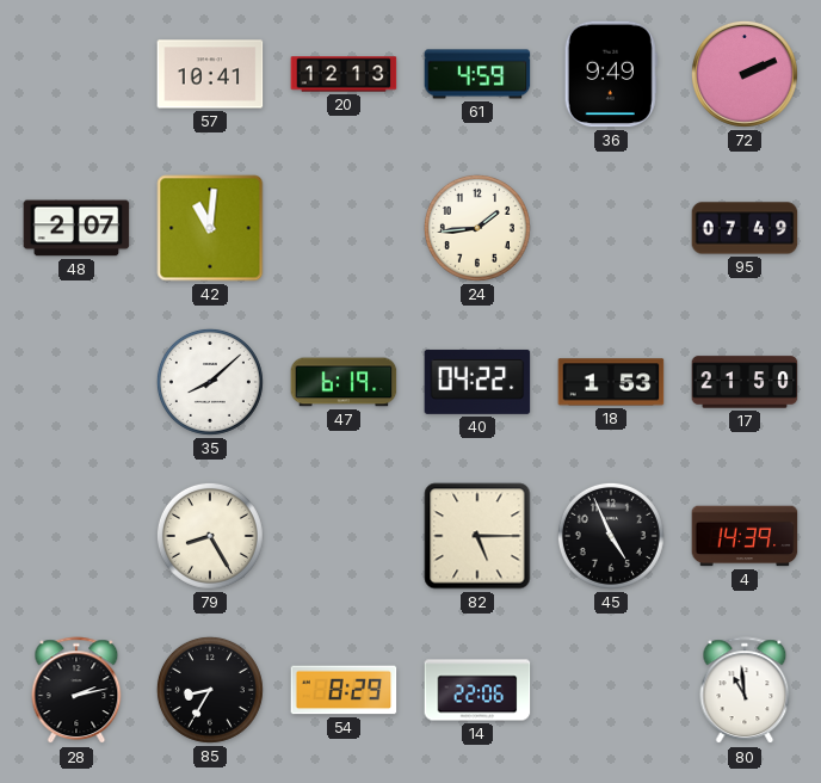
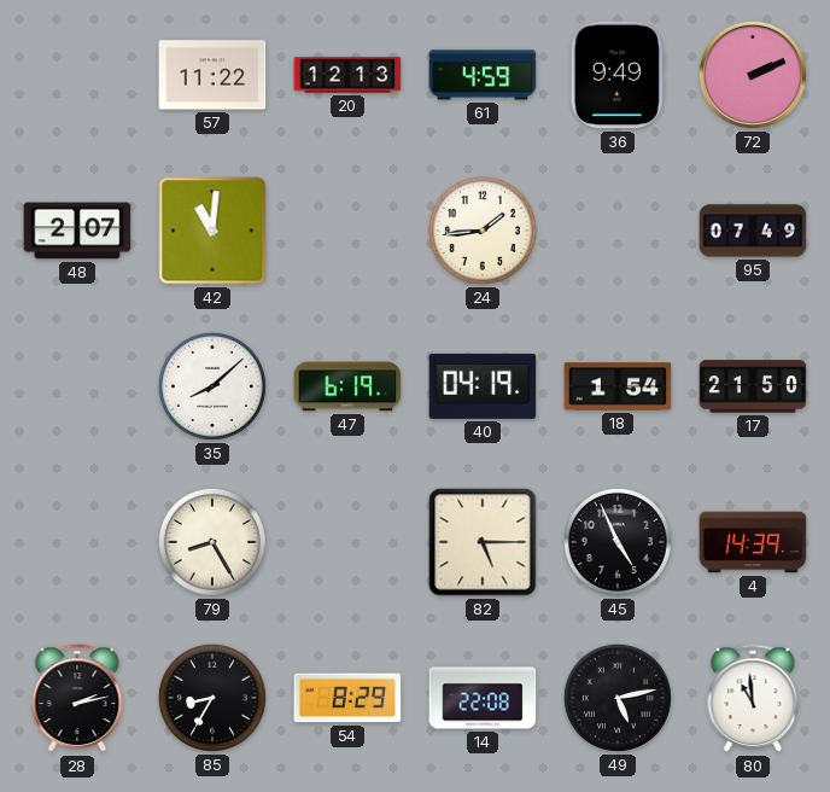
57: 10:41 -> 11:22 (212, 75)
40: 04:22 -> 04:19 (483, 386)
18: 1:53 -> 1:54 (618, 386)
14: 22:06 -> 22:08 (483, 698)
49: none -> 5:13 (618, 698)
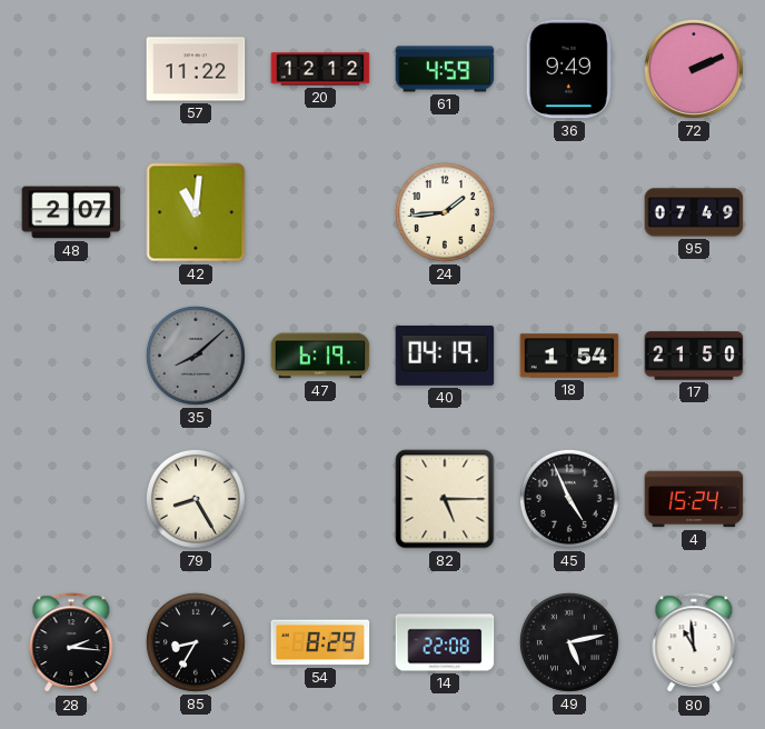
20: 12:13 -> 12:12 (320, 69)
35 dial: white -> grey (196, 356)
4: 14:39 -> 15:24 (694, 499)
28: 2:13 -> 2:16 (71, 643)
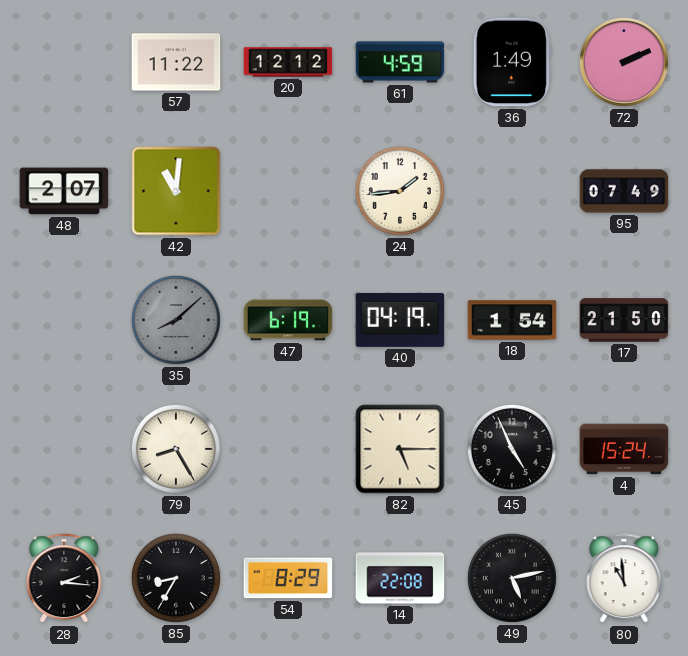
36: 9:49 -> 1:49 (512, 62)
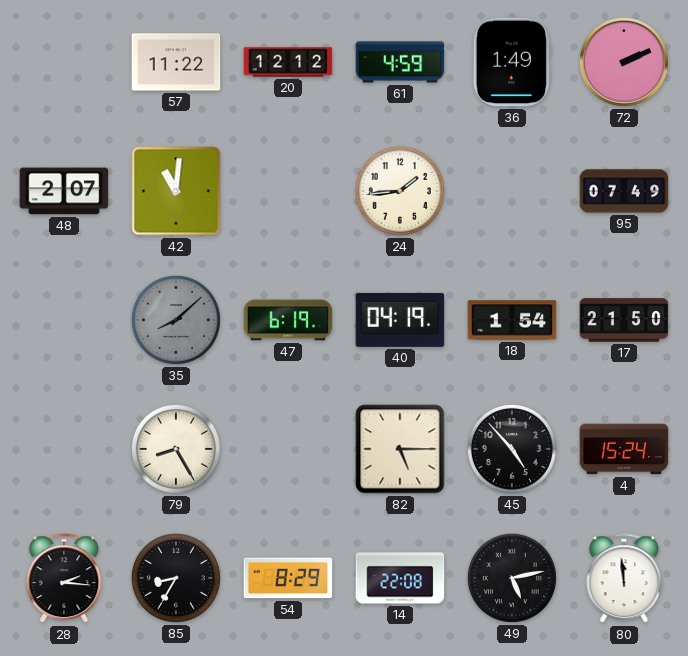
45: 4:56 -> 4:53 (512, 449)
80: 10:59 -> 11:59 (624, 579)
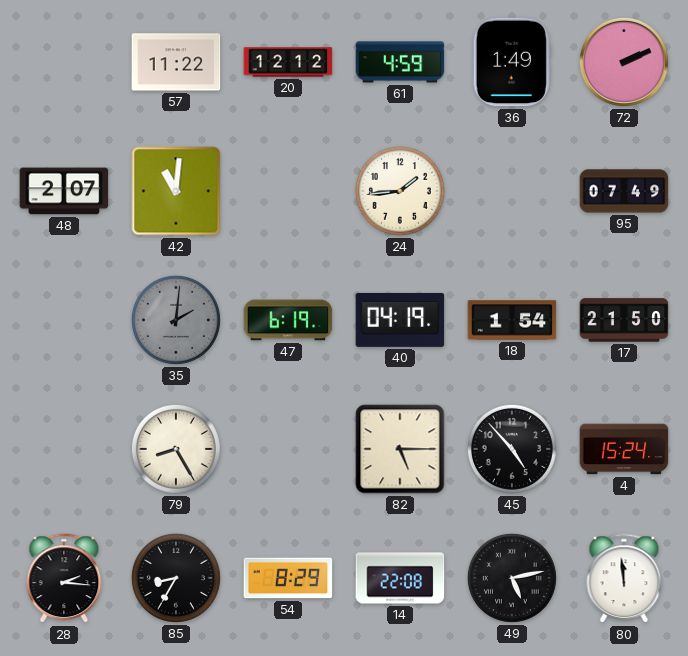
35: 8:08 -> 2:01 (176, 320)
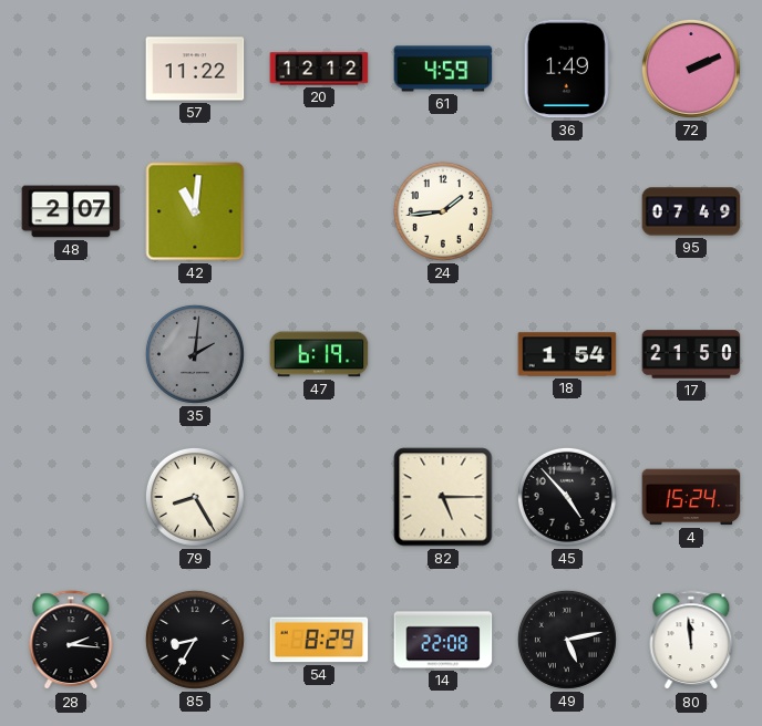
40: 04:19 -> none (400, 320)
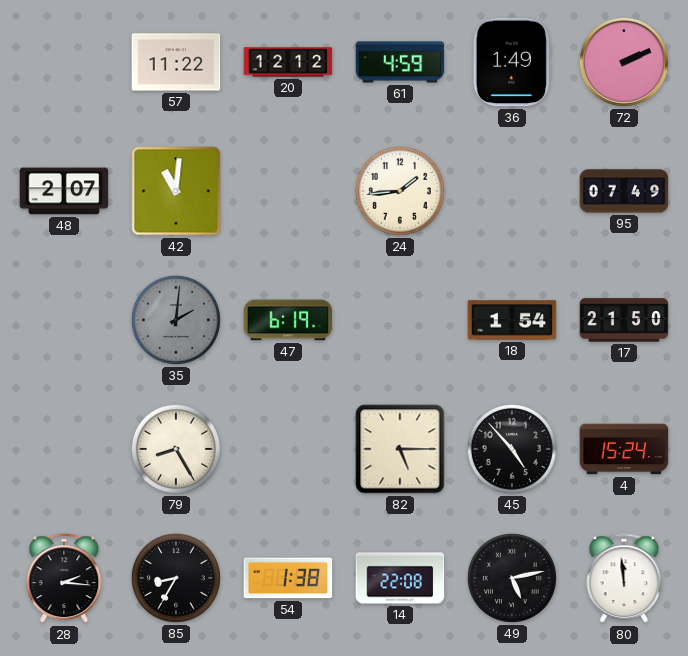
54: 8:29 -> 1:38 (288, 578)
